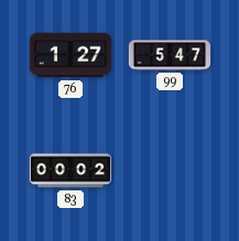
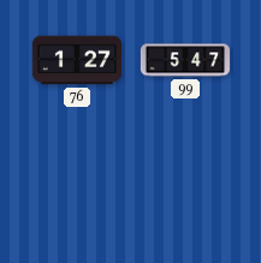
83: 00:02 -> none (69, 171)
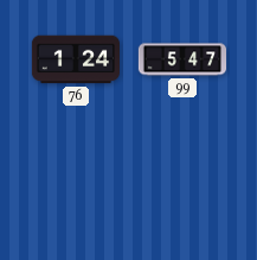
76: 1:27 -> 1:24 (75, 59)
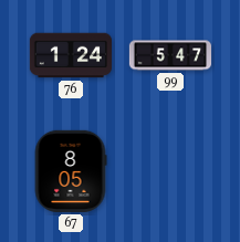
67: none -> 8:05 (71, 171)
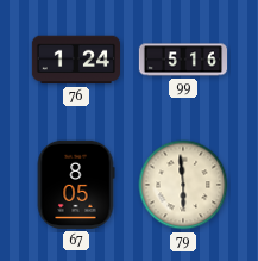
99: 5:47 -> 5:16 (182, 60)
79: none -> 5:59 (183, 185)
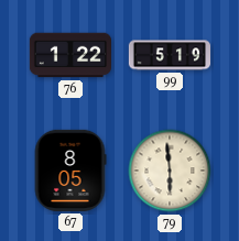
76: 1:24 -> 1:22 (69, 55)
99: 5:16 -> 5:19 (169, 55)
